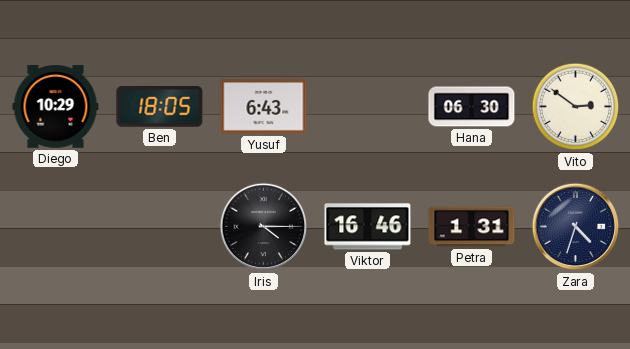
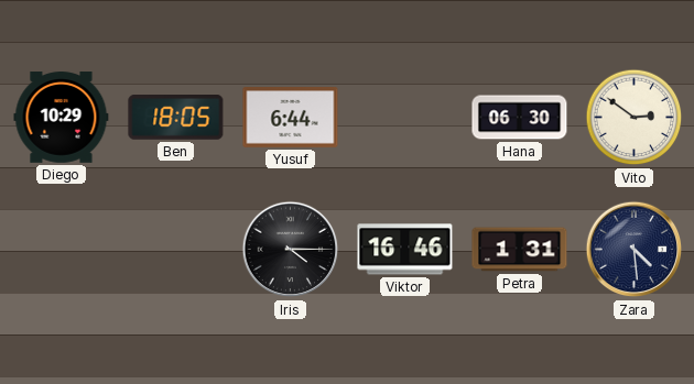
Yusuf: 6:43 -> 6:44 (291, 118)
Zara: 4:33 -> 4:29 (635, 250)
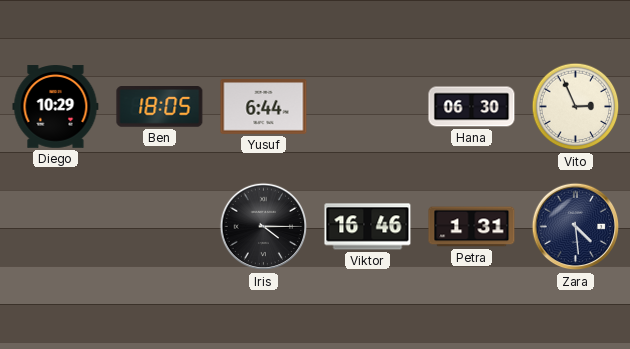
Vito: 2:51 -> 2:56 (576, 107)
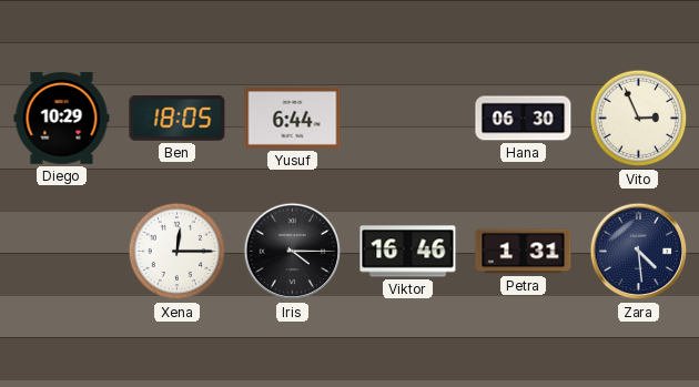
Xena: none -> 12:15 (178, 252)
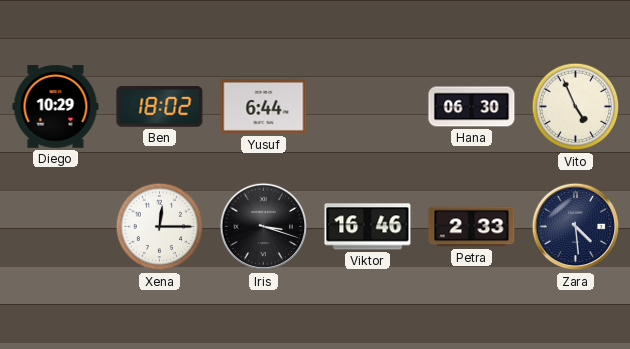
Ben: 18:05 -> 18:02 (160, 107)
Vito: 2:56 -> 4:56 (576, 107)
Iris: 4:15 -> 3:18 (264, 227)
Petra: 1:31 -> 2:33 (472, 227)
